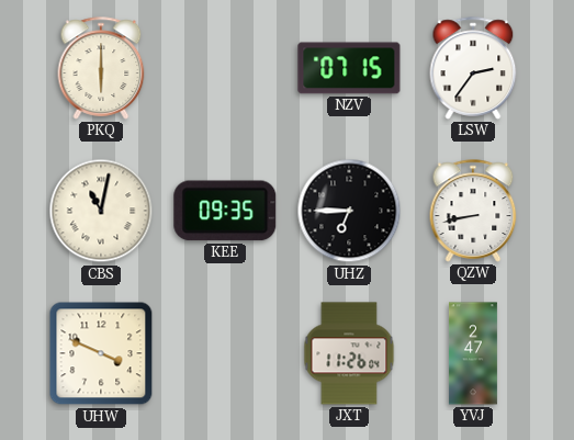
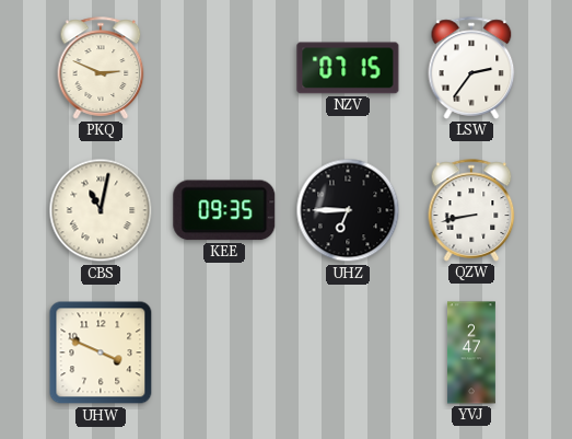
PKQ: 6:00 -> 2:49 (101, 68)
JXT: 11:26 -> none (349, 353)
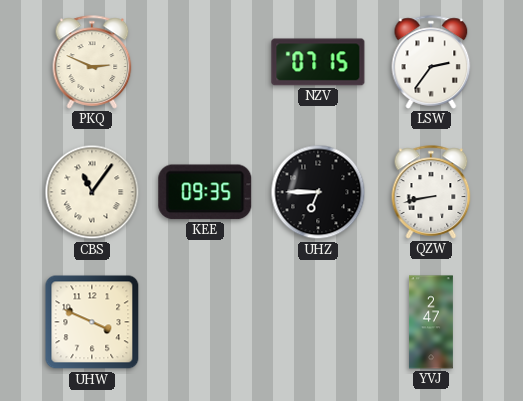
CBS: 11:02 -> 11:06 (92, 192)
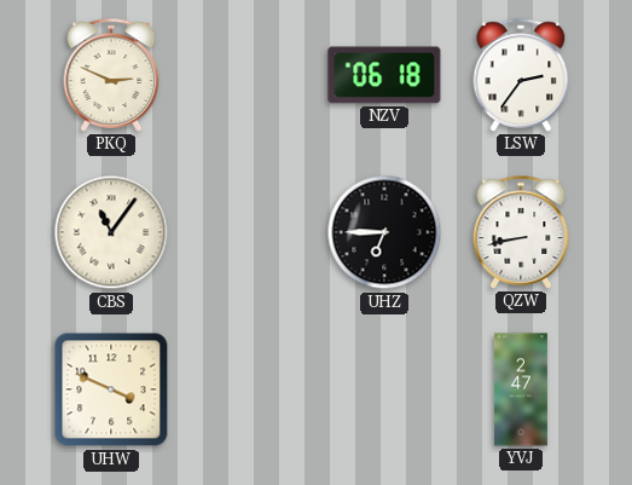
NZV: 07:15 -> 06:18 (384, 75)
KEE: 09:35 -> none (205, 192)
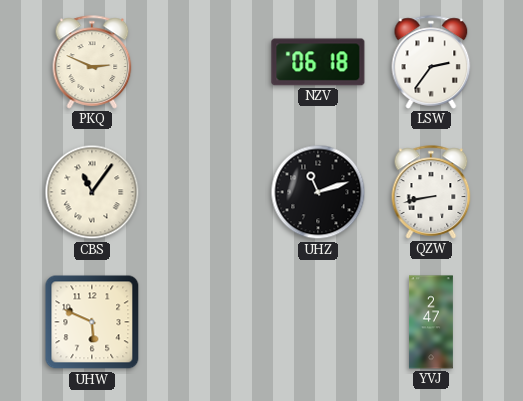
UHZ: 6:45 -> 11:12 (318, 192)
UHW: 3:49 -> 5:49 (92, 322)
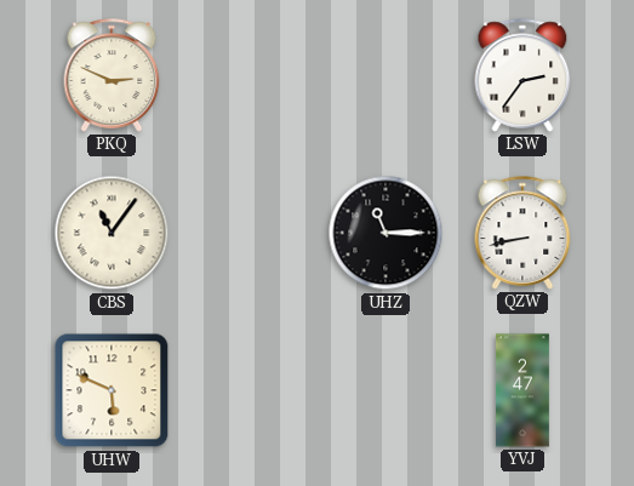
NZV: 06:18 -> none (318, 62)
UHZ: 11:12 -> 11:15 (385, 233)
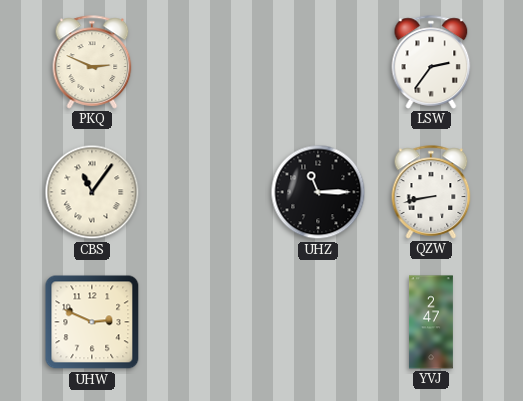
UHW: 5:49 -> 2:49 (92, 322)
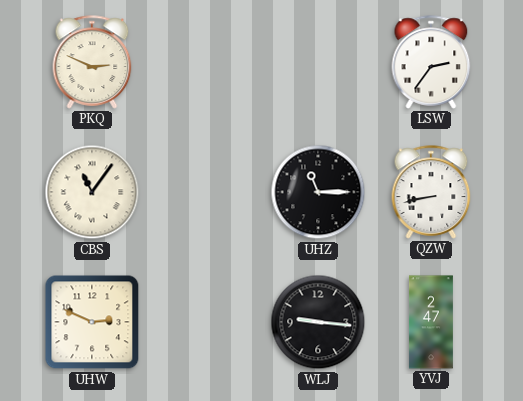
WLJ: none -> 9:16 (318, 322)
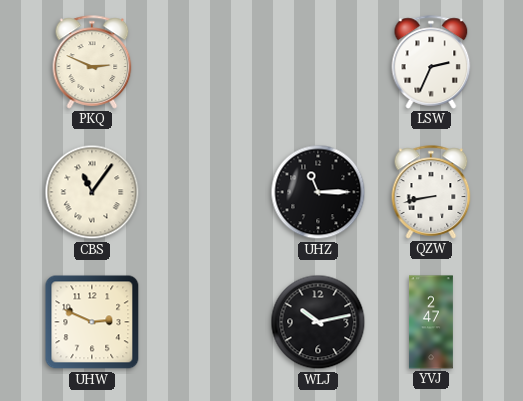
LSW: 2:36 -> 2:34 (431, 62)
WLJ: 9:16 -> 10:13 (318, 322)
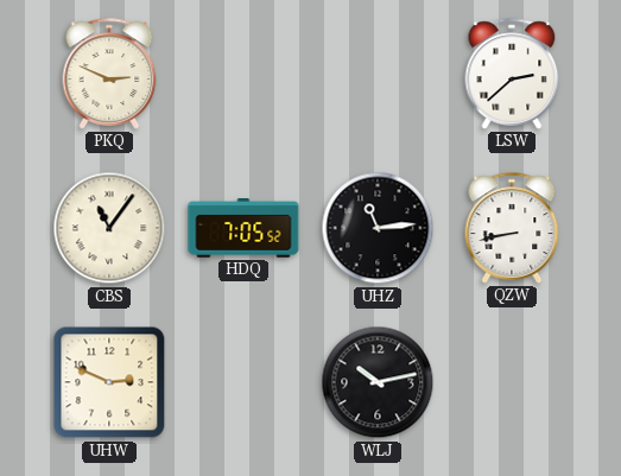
LSW: 2:34 -> 2:38 (512, 74)
HDQ: none -> 7:05 (243, 229)
UHZ: 11:15 -> 11:14 (378, 228)
YVJ: 2:47 -> none (431, 322)
